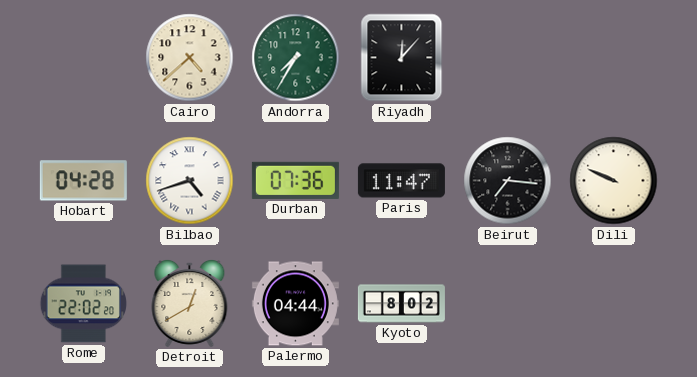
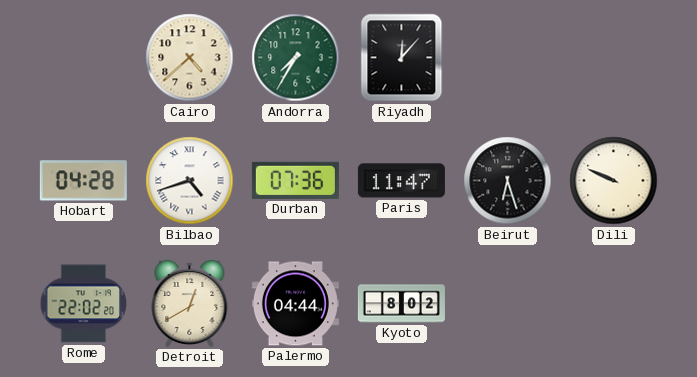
Beirut: 7:16 -> 6:27 (508, 181)
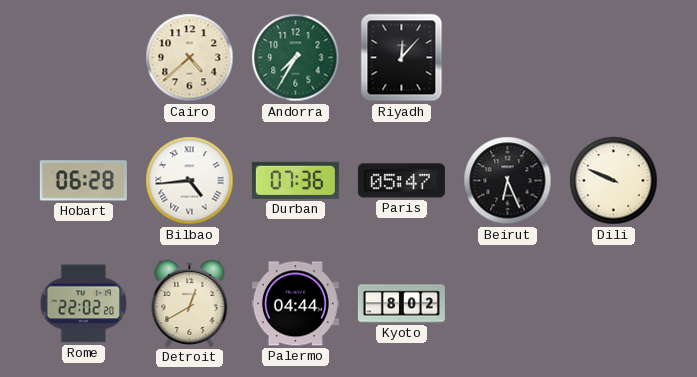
Hobart: 04:28 -> 06:28 (83, 181)
Bilbao: 4:42 -> 4:44 (190, 181)
Paris: 11:47 -> 05:47 (401, 181)
Beirut: 6:27 -> 6:26 (508, 181)
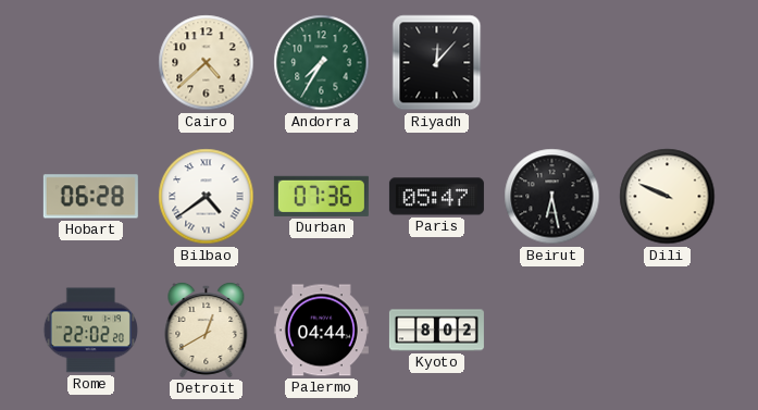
Bilbao: 4:44 -> 4:39 (207, 197)
Beirut: 6:26 -> 6:28 (552, 197)
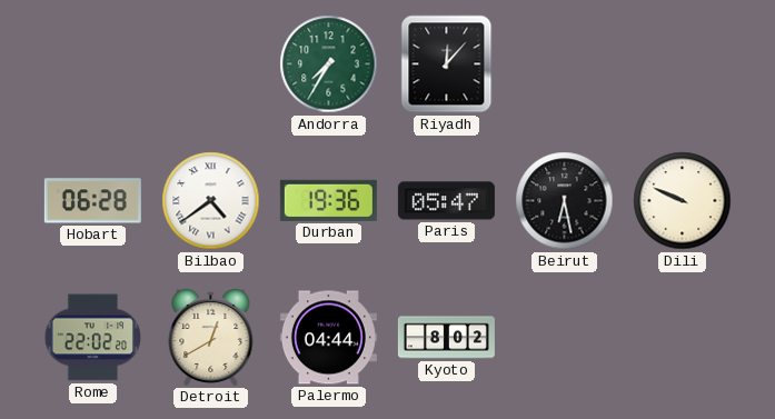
Cairo: 4:38 -> none (207, 63)
Durban: 07:36 -> 19:36 (328, 200)
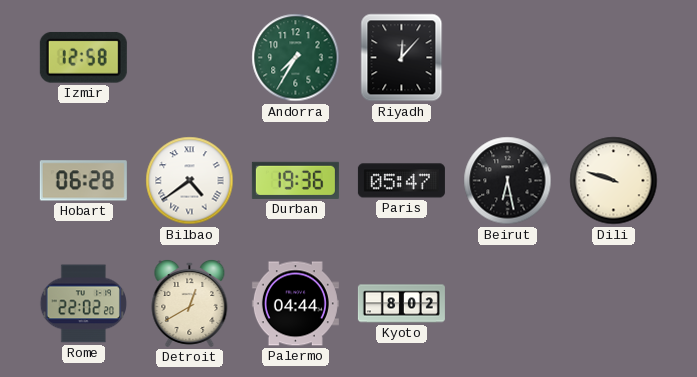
Izmir: none -> 12:58 (83, 58)
Dili: 9:49 -> 9:48 (614, 181)
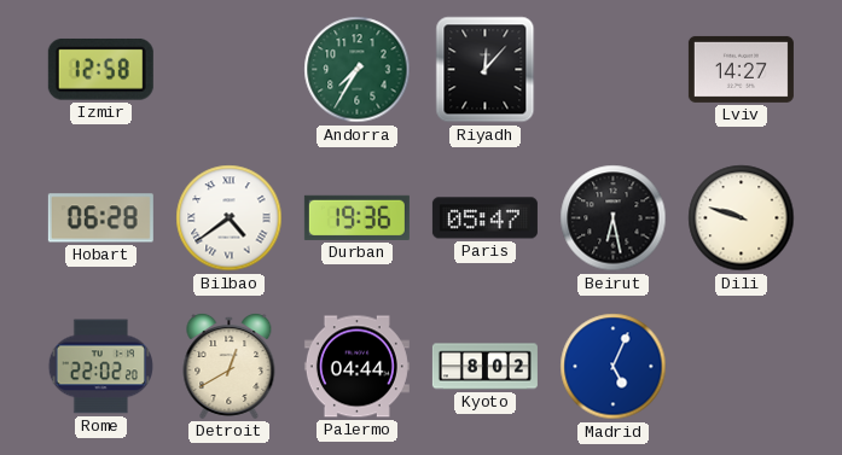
Lviv: none -> 14:27 (741, 69)
Madrid: none -> 5:04 (614, 367)
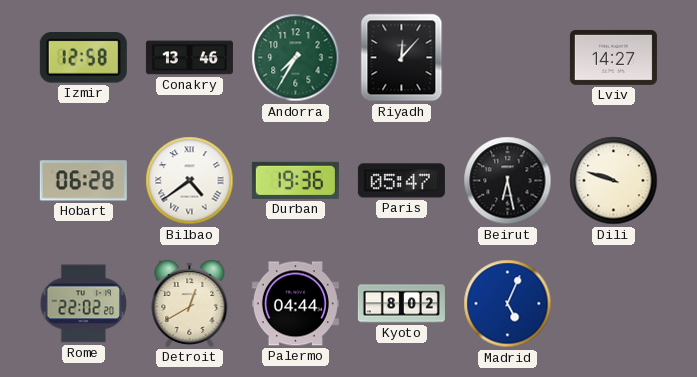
Conakry: none -> 13:46 (189, 58)
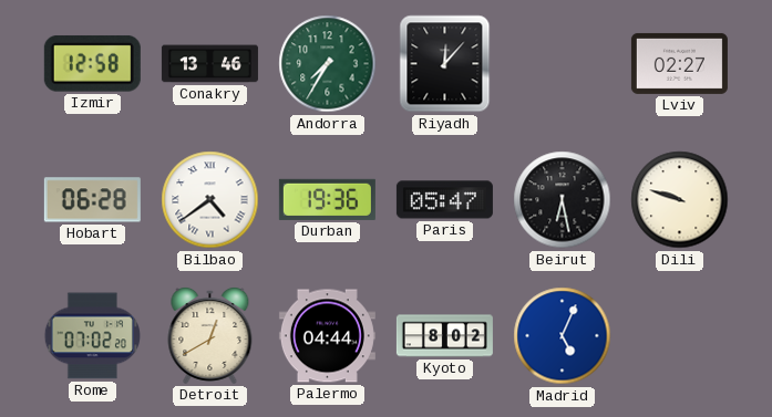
Lviv: 14:27 -> 02:27 (679, 63)
Rome: 22:02 -> 07:02 (92, 336)
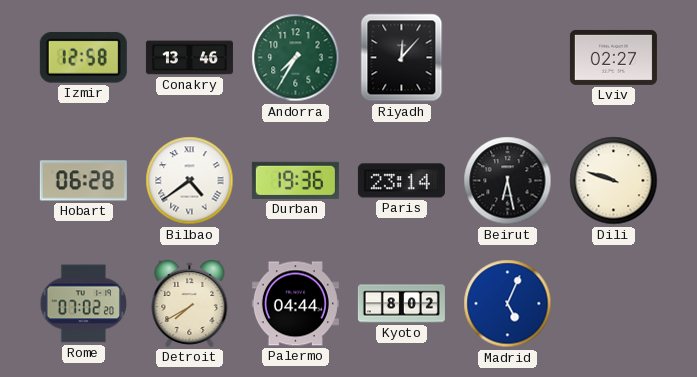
Paris: 05:47 -> 23:14 (401, 181)
Detroit: 12:40 -> 7:40 (190, 303)
